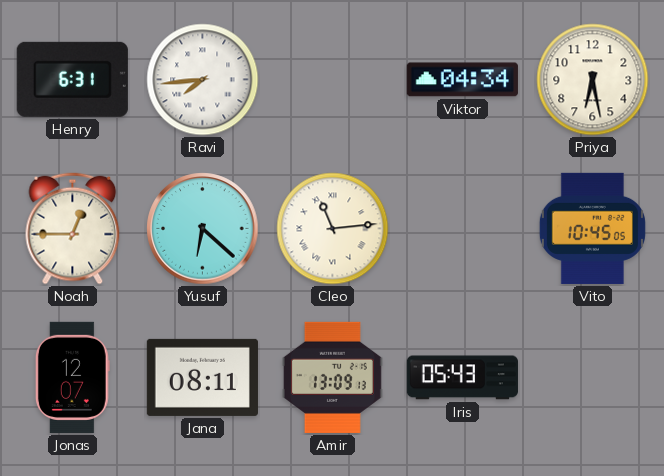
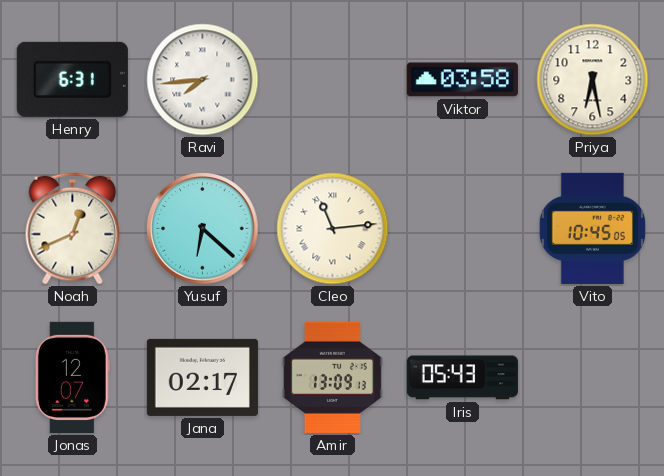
Viktor: 04:34 -> 03:58 (462, 80)
Noah: 12:45 -> 12:41 (73, 229)
Jana: 08:11 -> 02:17 (202, 377)
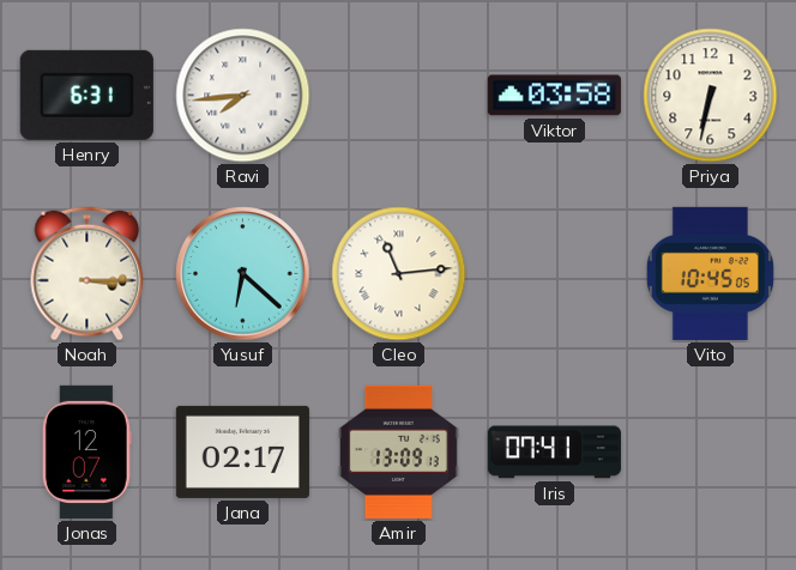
Priya: 6:28 -> 6:32 (711, 96)
Noah: 12:41 -> 3:15 (88, 274)
Iris: 05:43 -> 07:41 (554, 453)
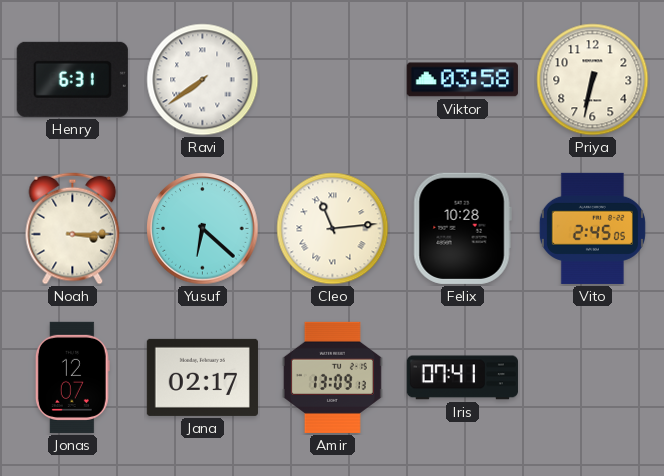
Ravi: 7:44 -> 7:39 (203, 80)
Felix: none -> 10:28 (462, 228)
Vito: 10:45 -> 2:45 (592, 228)
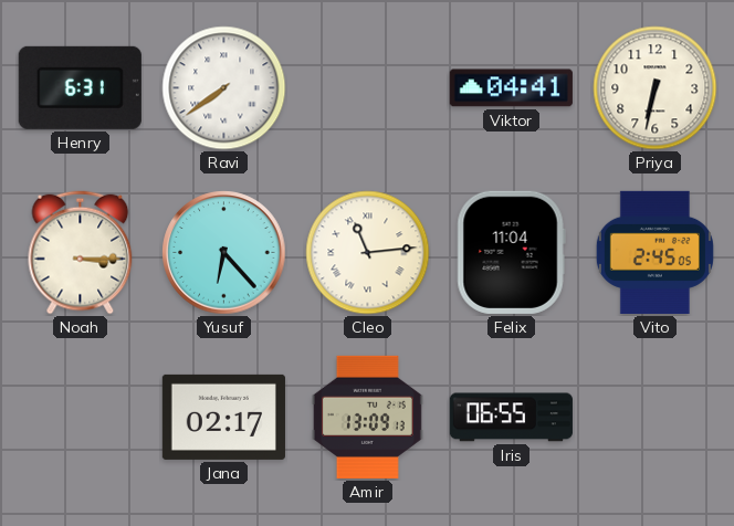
Viktor: 03:58 -> 04:41 (511, 88)
Yusuf: 6:22 -> 6:23 (224, 253)
Felix: 10:28 -> 11:04 (511, 252)
Jonas: 12:07 -> none (72, 377)
Iris: 07:41 -> 06:55 (511, 418)
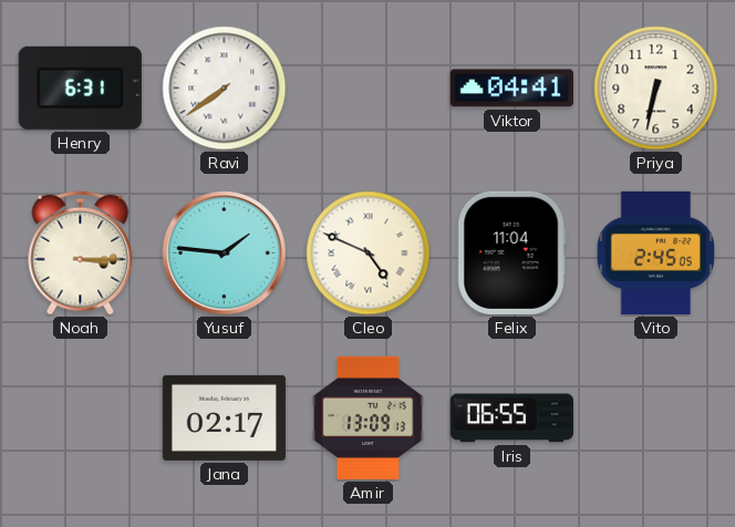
Yusuf: 6:23 -> 1:46 (225, 254)
Cleo: 11:14 -> 4:49 (369, 254)
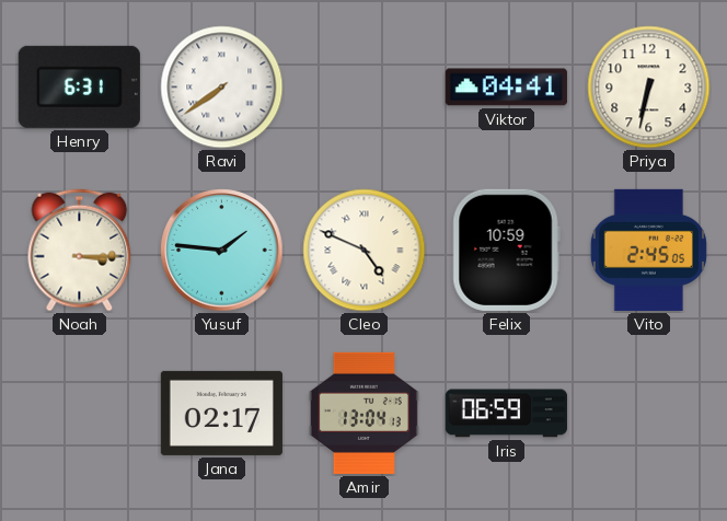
Felix: 11:04 -> 10:59 (506, 250)
Amir: 13:09 -> 13:04 (363, 413)
Iris: 06:55 -> 06:59 (506, 414)
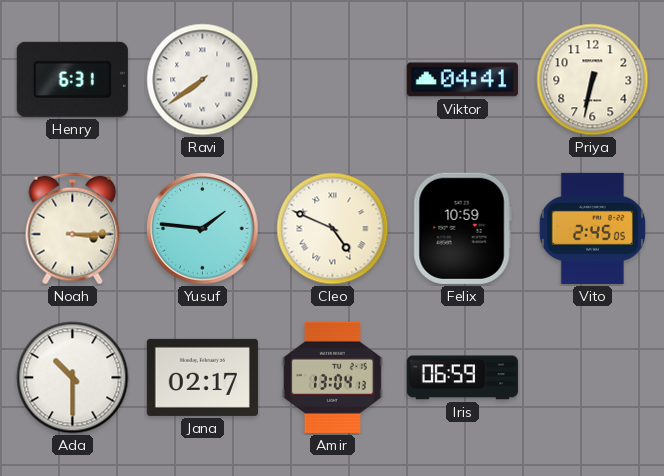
Ada: none -> 10:30 (73, 378)
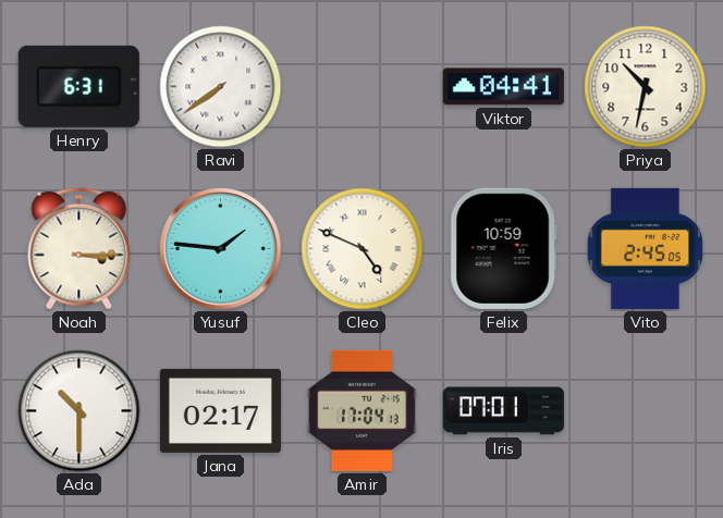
Priya: 6:32 -> 10:32 (646, 87)
Amir: 13:04 -> 17:04 (361, 410)
Iris: 06:59 -> 07:01 (503, 411)
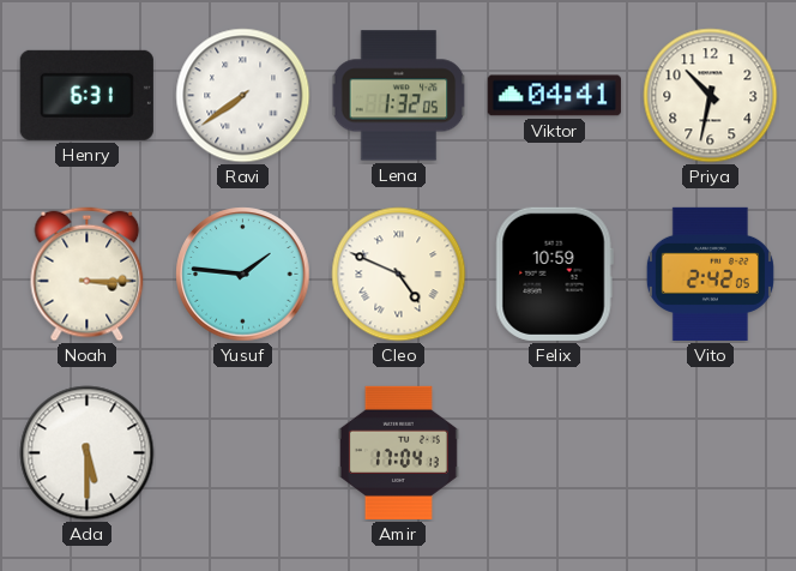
Lena: none -> 1:32 (399, 96)
Vito: 2:45 -> 2:42 (710, 274)
Ada: 10:30 -> 5:30 (88, 453)
Jana: 02:17 -> none (220, 410)
Iris: 07:01 -> none (503, 411)
